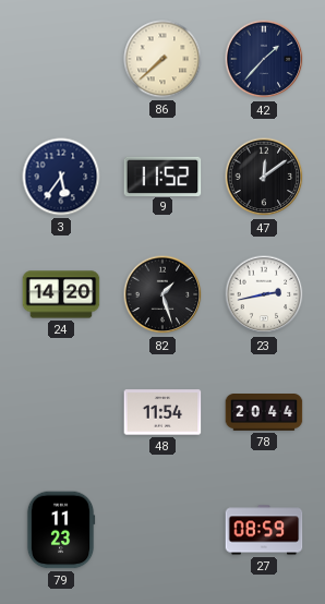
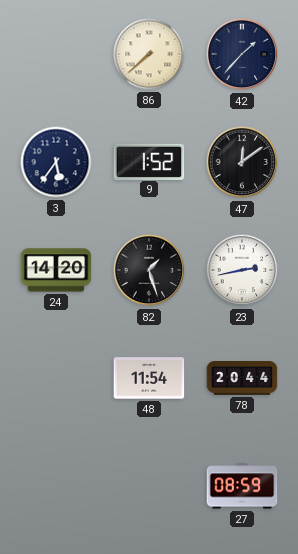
9: 11:52 -> 1:52 (149, 161)
79: 11:23 -> none (61, 530)
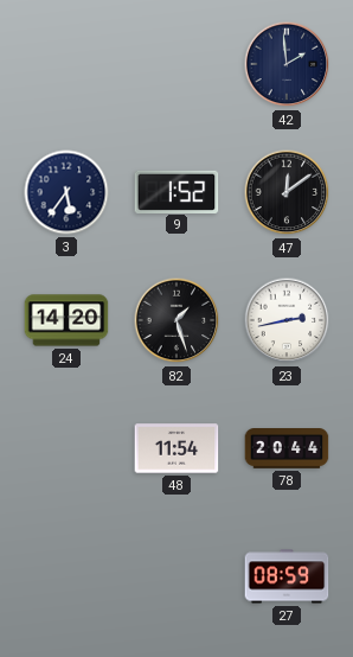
86: 7:38 -> none (149, 54)
42: 1:37 -> 1:59 (287, 64)
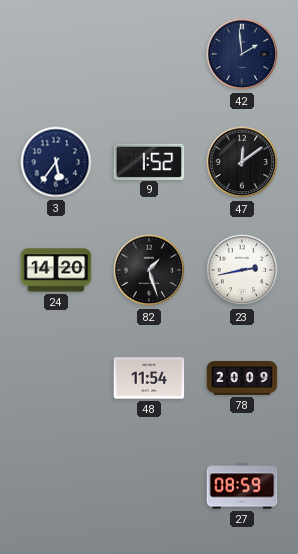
78: 20:44 -> 20:09 (242, 379)
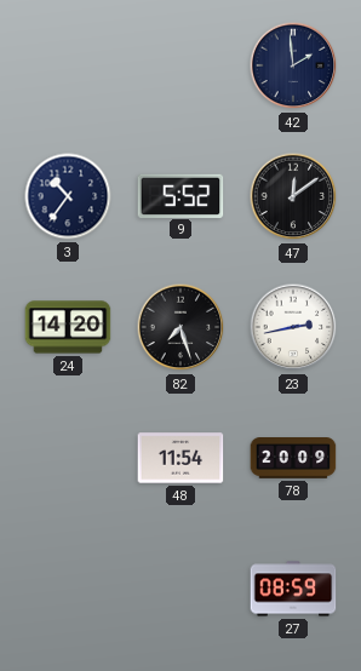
3: 5:36 -> 10:36 (68, 196)
9: 1:52 -> 5:52 (180, 195)
82: 1:27 -> 7:27 (180, 327)
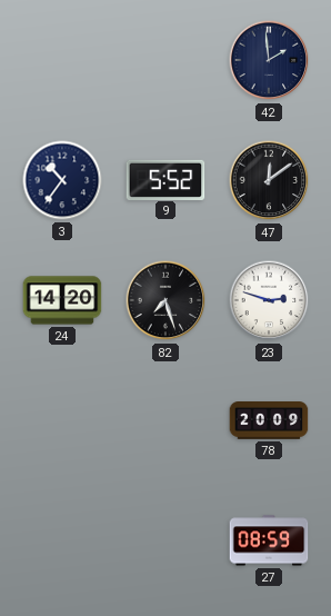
23: 2:43 -> 2:48 (269, 300)
48: 11:54 -> none (180, 458)
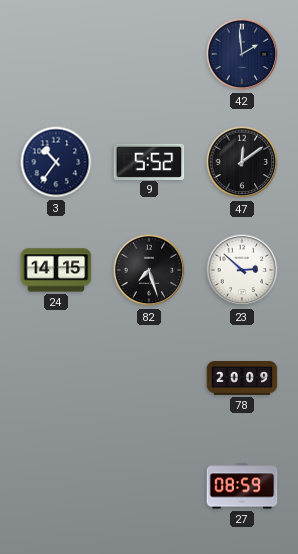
24: 14:20 -> 14:15 (56, 270)
23: 2:48 -> 2:52 (242, 270)
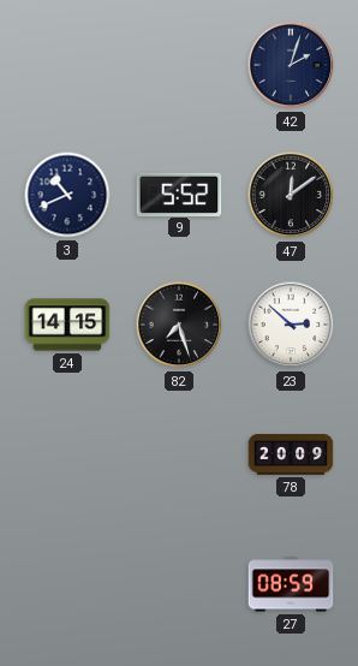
42: 1:59 -> 2:03 (291, 65)
3: 10:36 -> 10:41 (67, 195)
